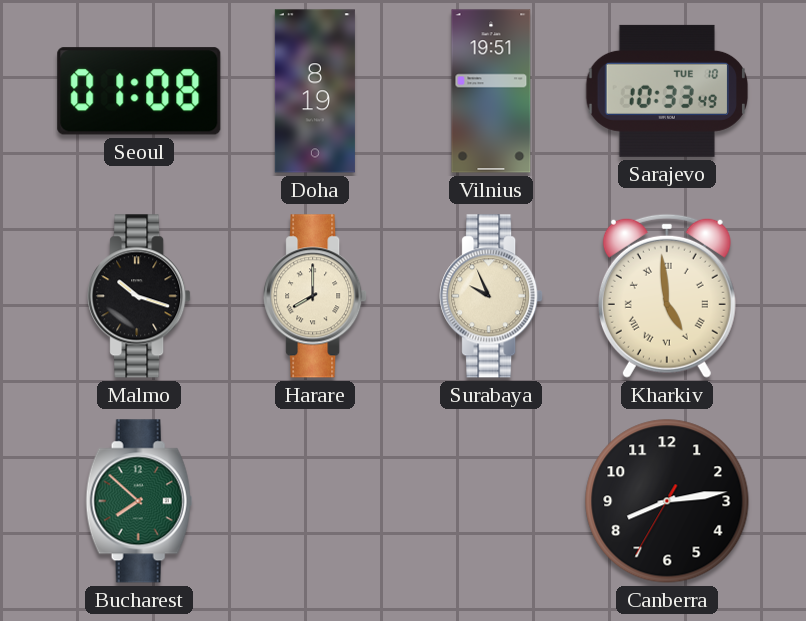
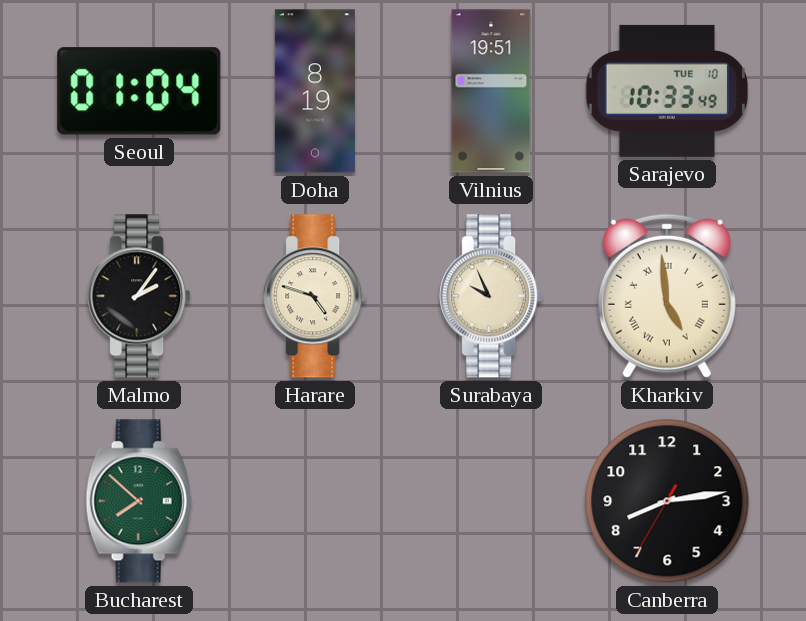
Seoul: 01:08 -> 01:04 (139, 91)
Malmo: 10:18 -> 2:06 (139, 296)
Harare: 8:00 -> 4:48 (315, 296)
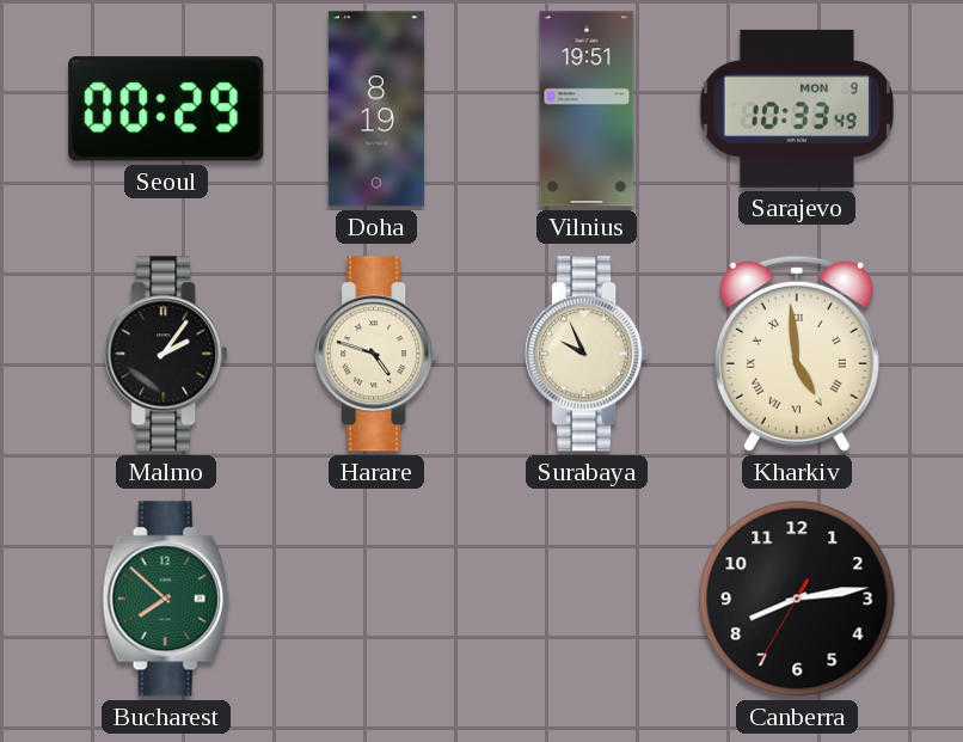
Seoul: 01:04 -> 00:29 (166, 109)
Sarajevo date: TUE 10 -> MON 9 (796, 109)
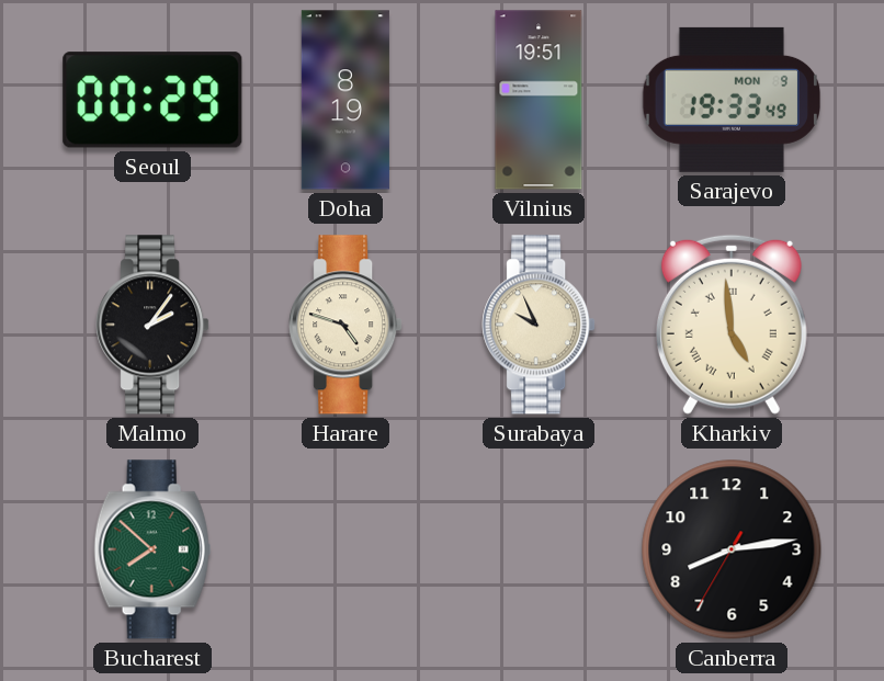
Sarajevo: 10:33 -> 19:33 (730, 100)
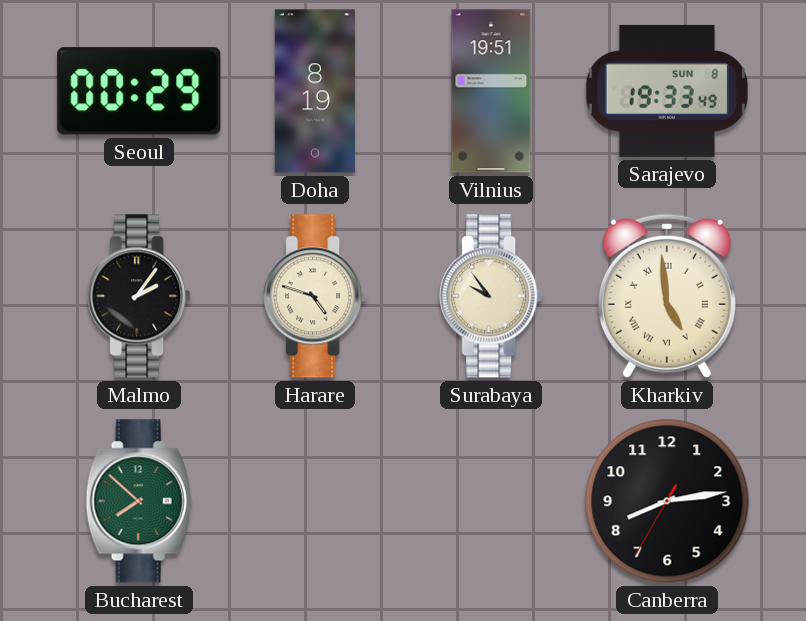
Sarajevo date: MON 9 -> SUN 8 (666, 91)
Surabaya: 9:56 -> 9:54 (491, 296)
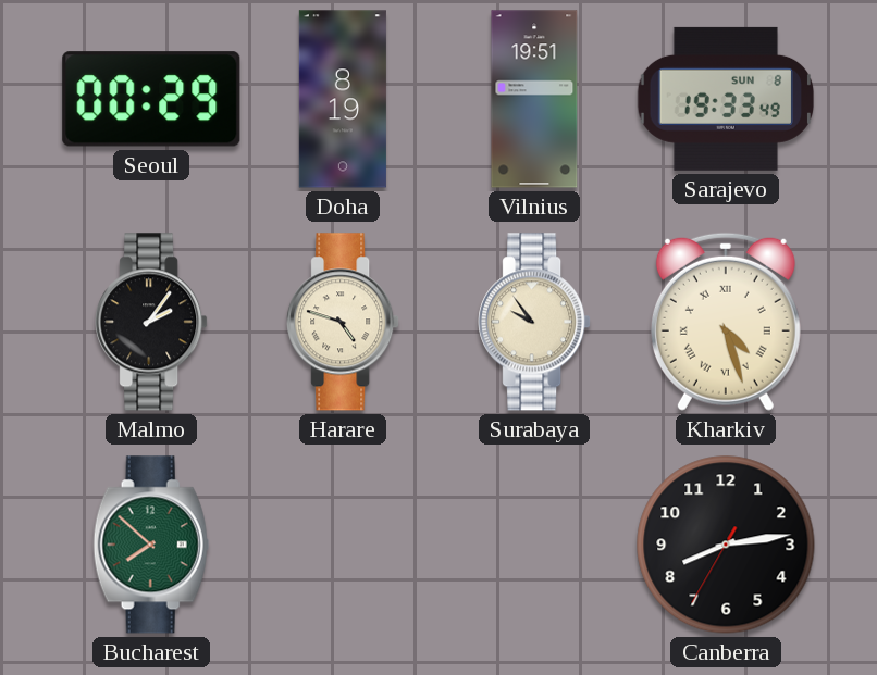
Kharkiv: 4:59 -> 4:27 (726, 322)
